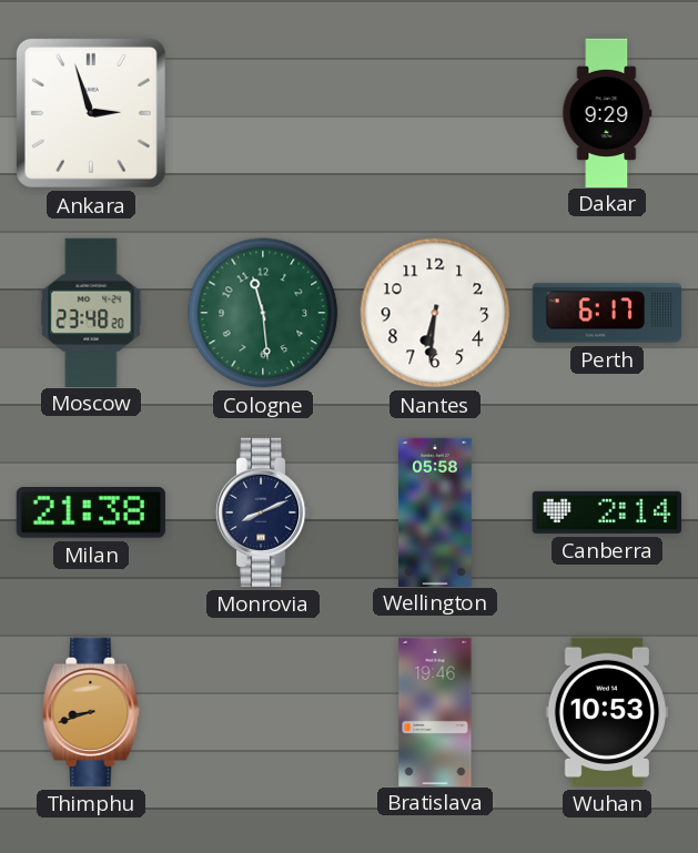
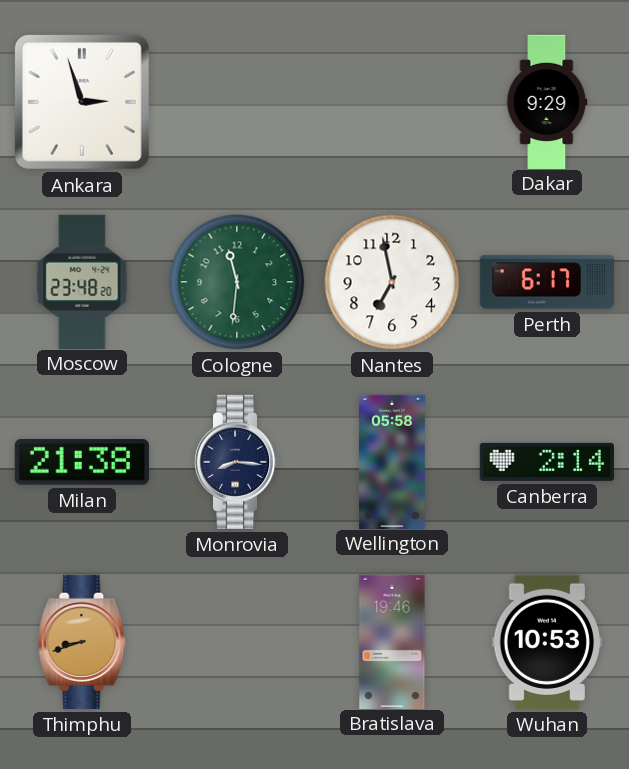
Cologne: 11:29 -> 11:31 (237, 282)
Nantes: 6:31 -> 6:58 (392, 282)
Monrovia: 8:11 -> 8:16 (237, 462)
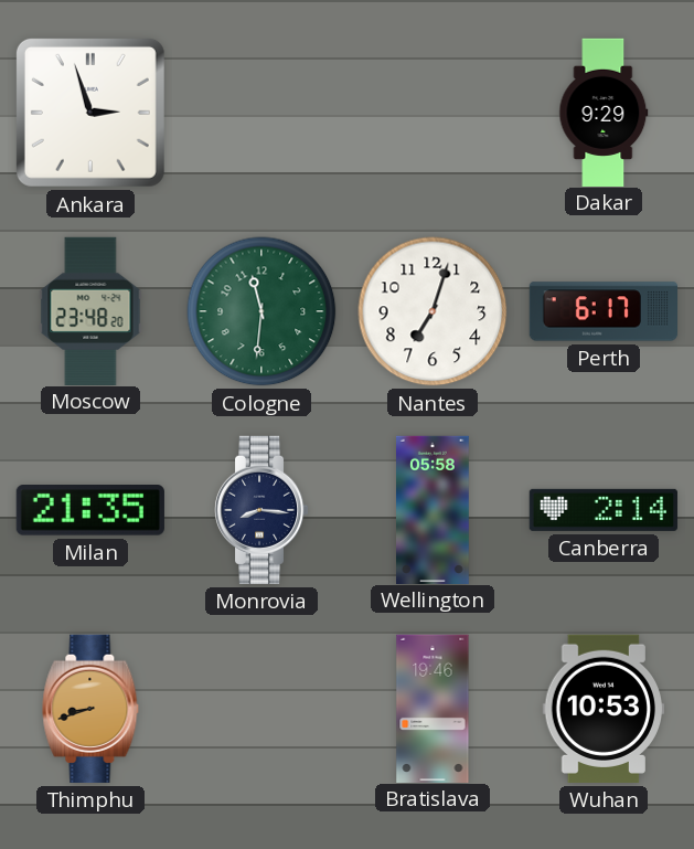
Nantes: 6:58 -> 7:03 (433, 311)
Milan: 21:38 -> 21:35 (90, 511)
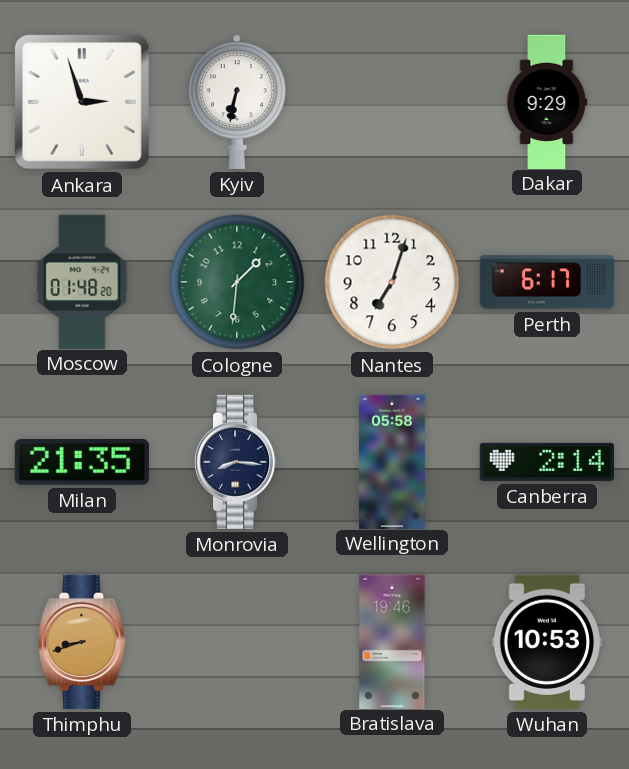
Kyiv: none -> 6:32 (237, 102)
Moscow: 23:48 -> 01:48 (82, 281)
Cologne: 11:31 -> 1:31 (237, 282)
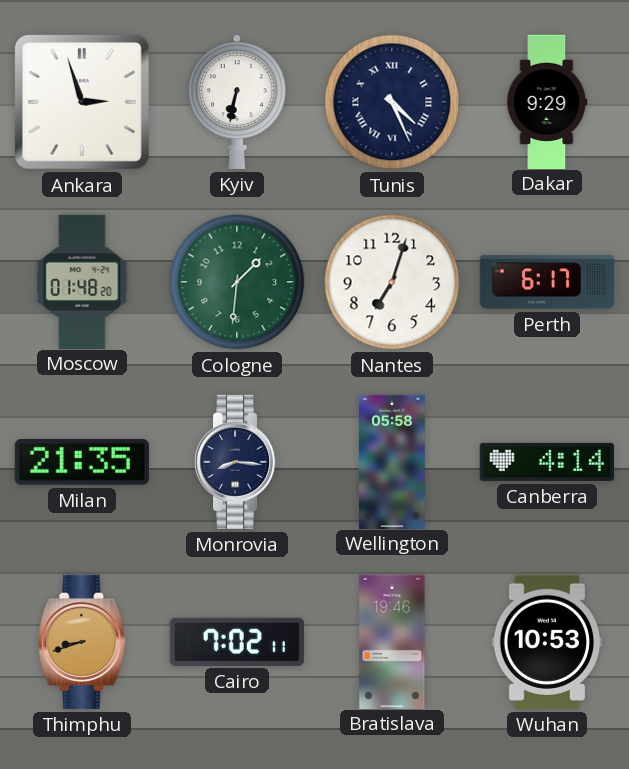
Tunis: none -> 4:26 (392, 102)
Canberra: 2:14 -> 4:14 (547, 462)
Cairo: none -> 7:02 (237, 642)
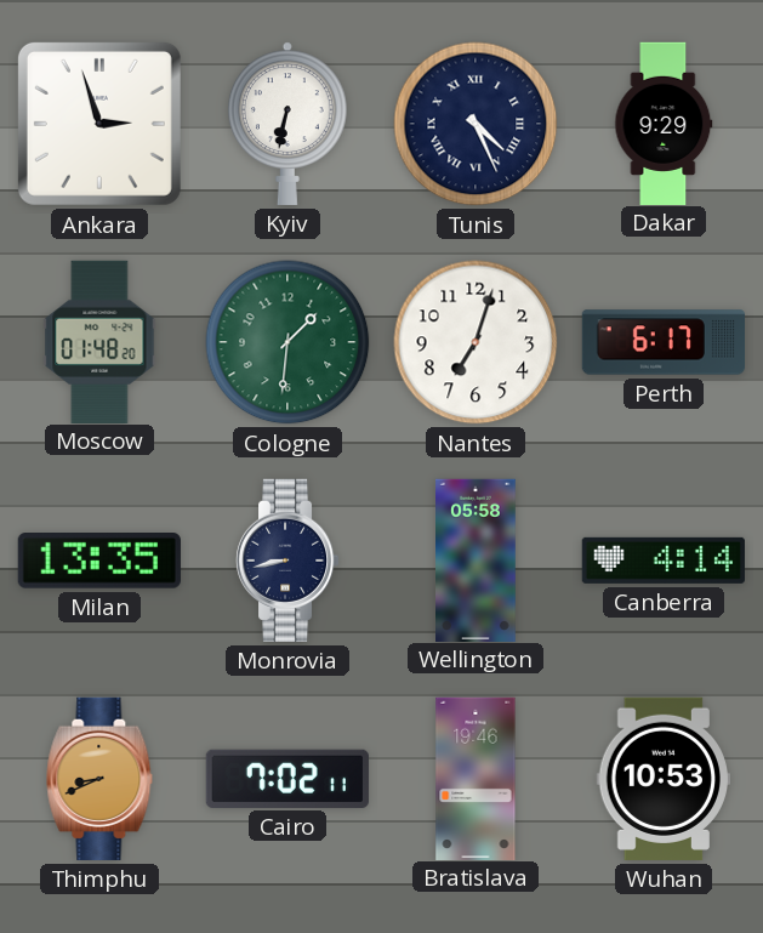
Milan: 21:35 -> 13:35 (99, 562)
Monrovia: 8:16 -> 8:43 (287, 561)
Thimphu: 8:42 -> 8:41 (99, 779)
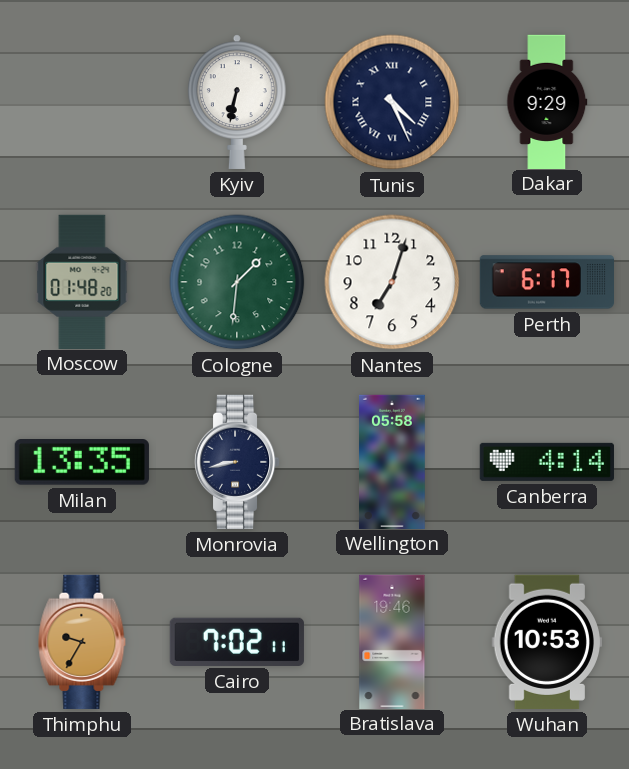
Ankara: 2:57 -> none (99, 124)
Thimphu: 8:41 -> 9:35 (82, 642)
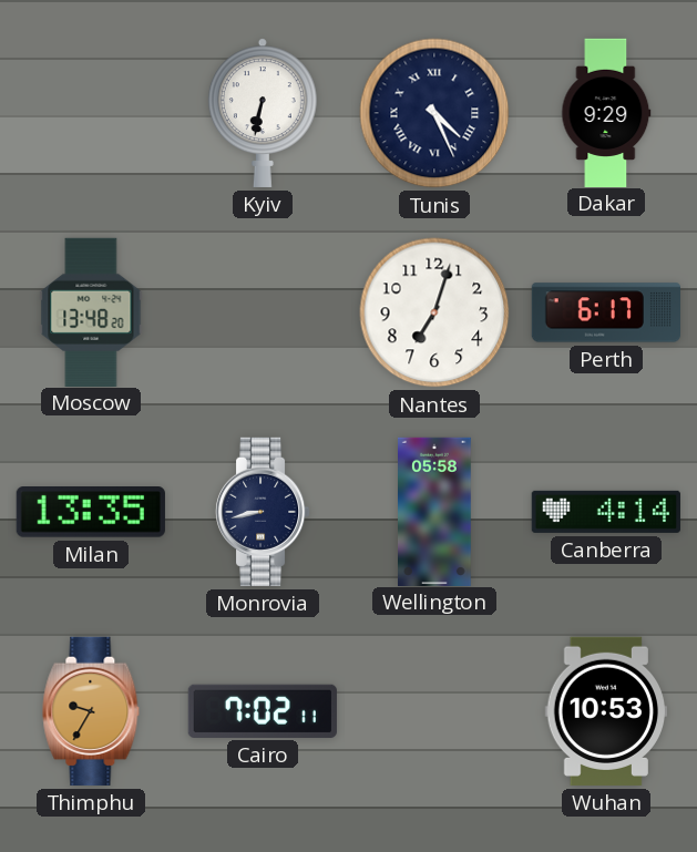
Moscow: 01:48 -> 13:48 (91, 311)
Cologne: 1:31 -> none (237, 282)
Bratislava: 19:46 -> none (392, 641)
